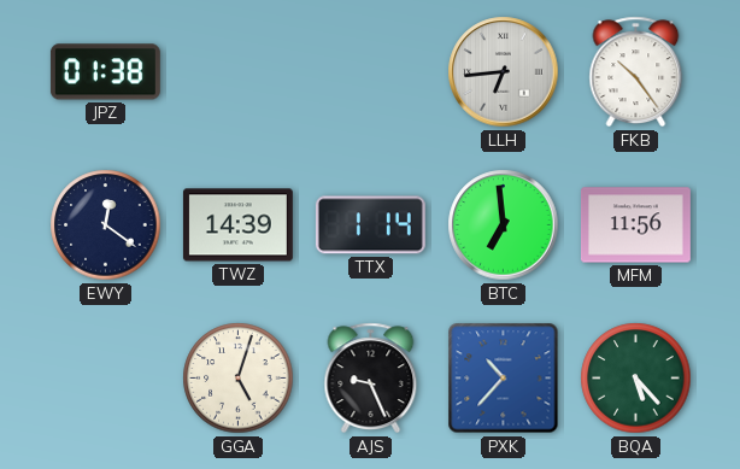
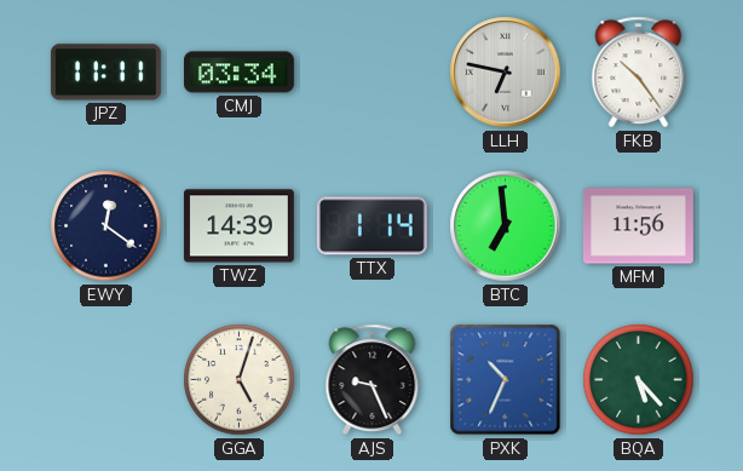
JPZ: 01:38 -> 11:11 (105, 73)
CMJ: none -> 03:34 (238, 73)
LLH: 6:44 -> 6:47 (506, 73)
PXK: 10:37 -> 10:34 (506, 380)
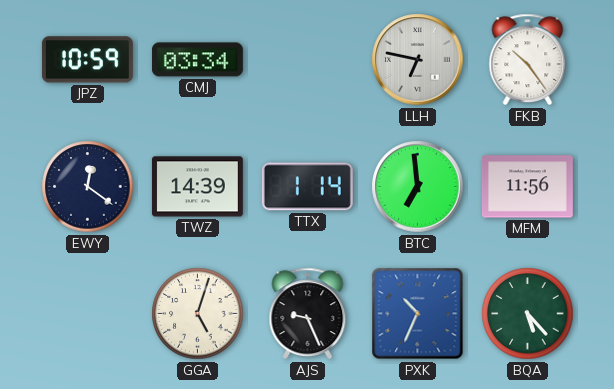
JPZ: 11:11 -> 10:59 (87, 60)
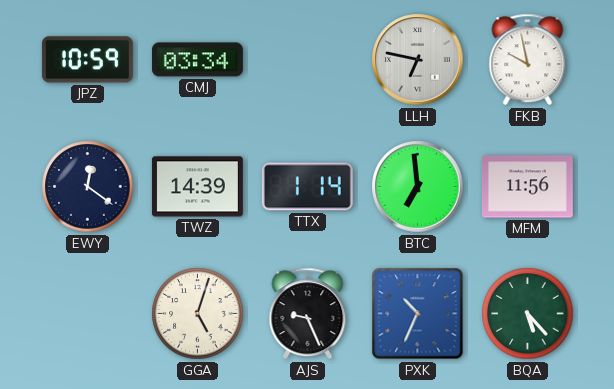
FKB: 10:24 -> 9:58 (528, 60)
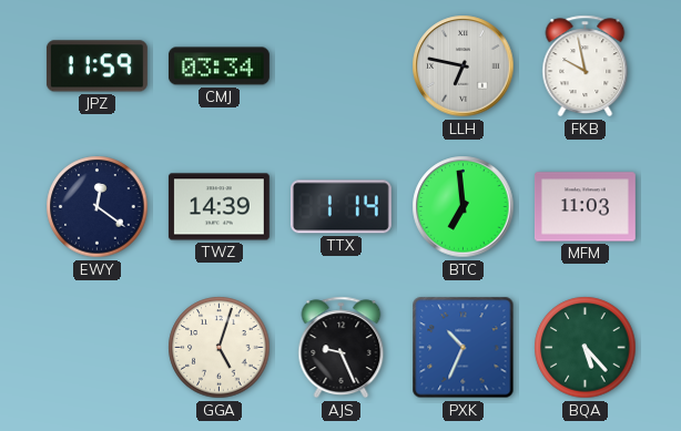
JPZ: 10:59 -> 11:59 (96, 66)
MFM: 11:56 -> 11:03 (585, 207)
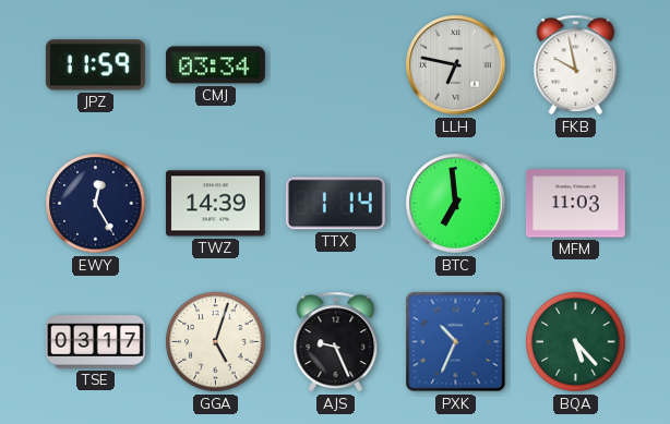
EWY: 12:21 -> 12:25 (96, 204)
TSE: none -> 03:17 (95, 342)
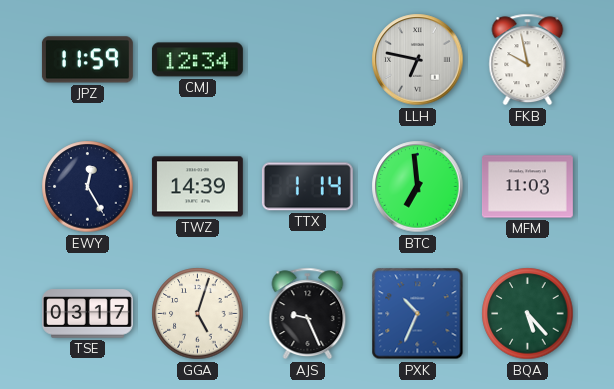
CMJ: 03:34 -> 12:34 (197, 60)
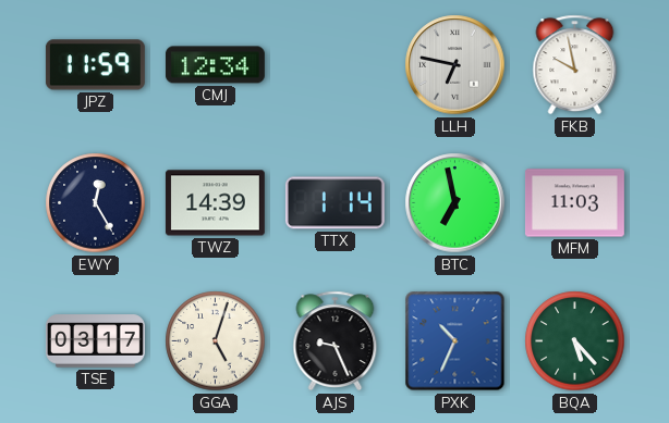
BTC: 6:59 -> 6:58 (455, 203)
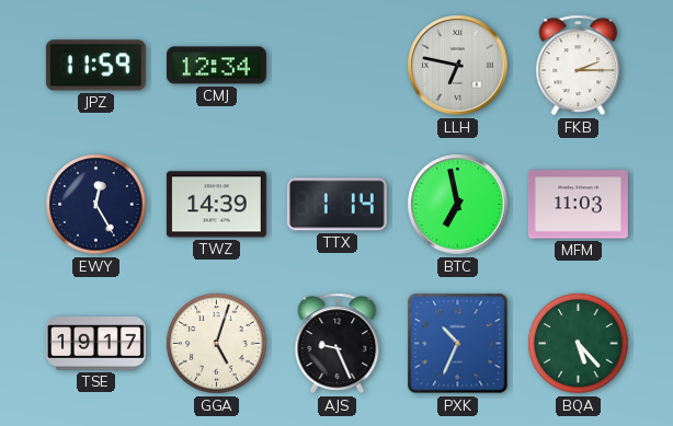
FKB: 9:58 -> 2:15 (579, 66)
TSE: 03:17 -> 19:17 (95, 344)
